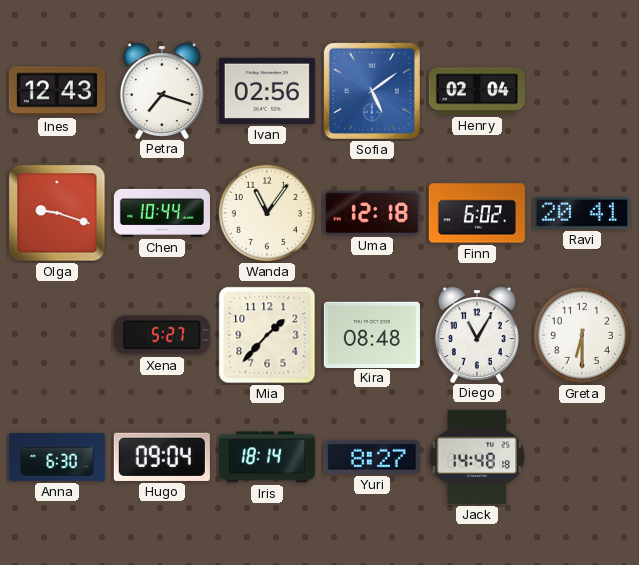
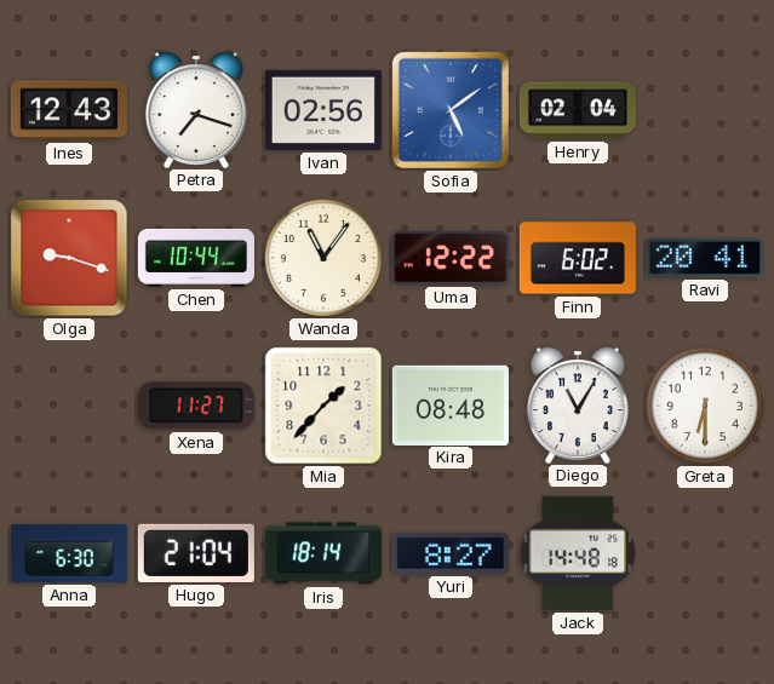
Uma: 12:18 -> 12:22 (451, 258)
Xena: 5:27 -> 11:27 (196, 406)
Hugo: 09:04 -> 21:04 (196, 553)
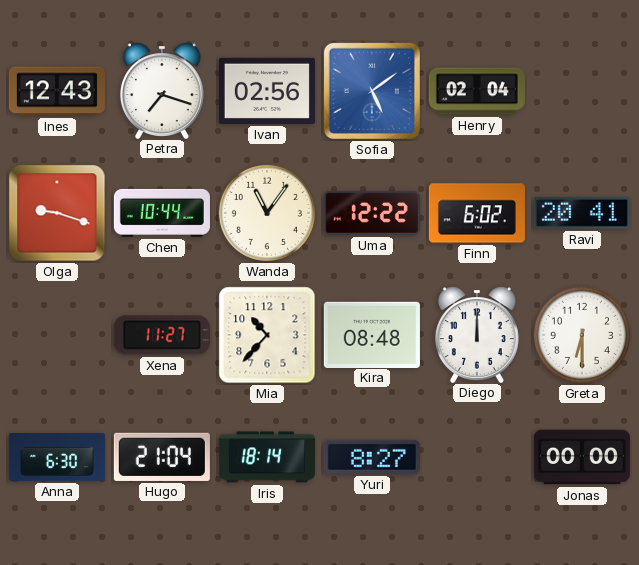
Mia: 1:37 -> 10:37 (267, 335)
Diego: 11:05 -> 12:00 (477, 334)
Jack: 14:48 -> none (578, 553)
Jonas: none -> 00:00 (582, 457)
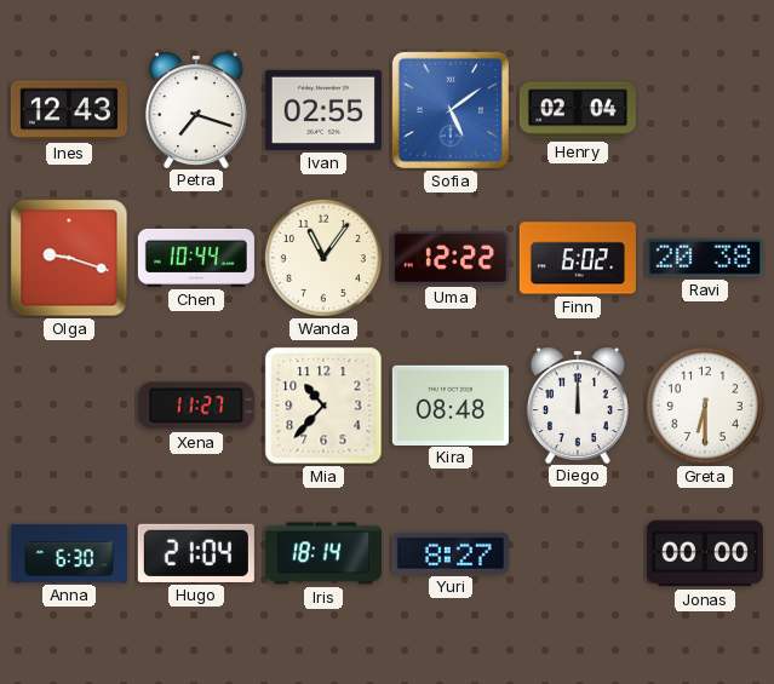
Ivan: 02:56 -> 02:55 (323, 110)
Ravi: 20:41 -> 20:38 (705, 258)
